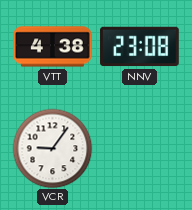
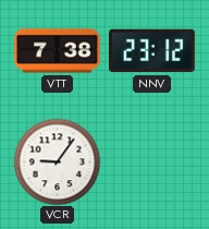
VTT: 4:38 -> 7:38 (58, 51)
NNV: 23:08 -> 23:12 (152, 51)
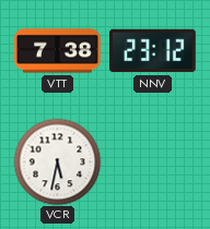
VCR: 9:06 -> 5:32 (57, 161)
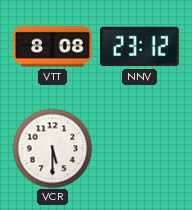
VTT: 7:38 -> 8:08 (53, 47)
VCR: 5:32 -> 5:30 (52, 148)
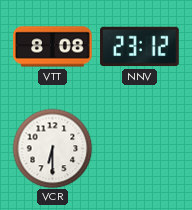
VCR: 5:30 -> 6:30 (52, 148)
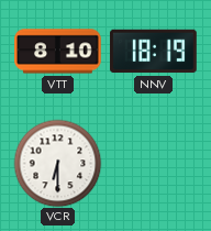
VTT: 8:08 -> 8:10 (58, 52)
NNV: 23:12 -> 18:19 (154, 52)
